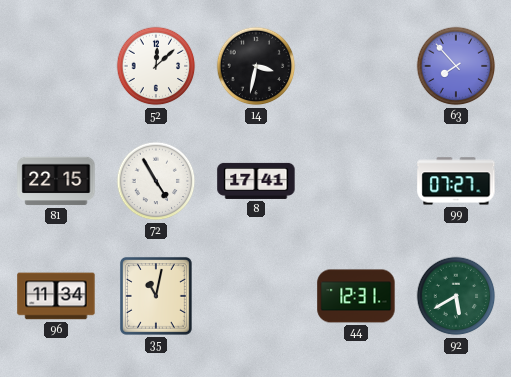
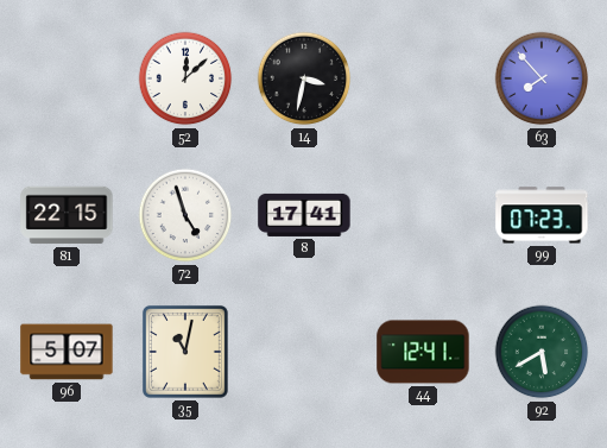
72: 4:55 -> 4:57 (185, 215)
99: 07:27 -> 07:23 (542, 215)
96: 11:34 -> 5:07 (67, 352)
44: 12:31 -> 12:41 (423, 352)
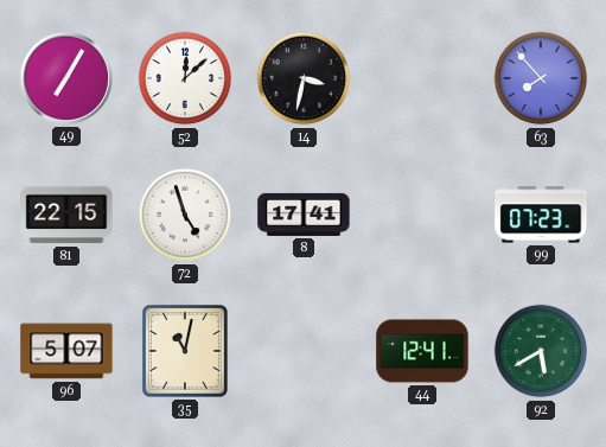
49: none -> 7:05 (66, 78)
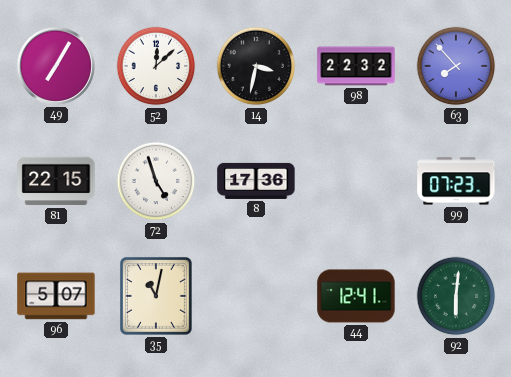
98: none -> 22:32 (356, 66)
8: 17:41 -> 17:36 (256, 181)
92: 5:40 -> 6:01 (456, 296)
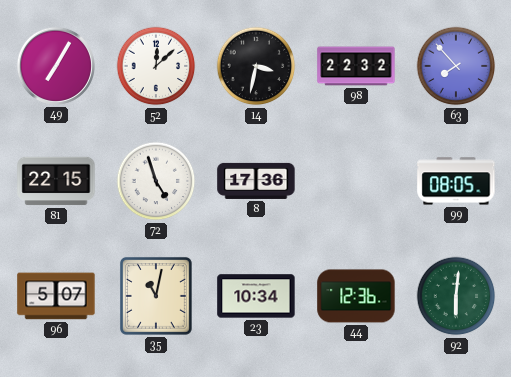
99: 07:23 -> 08:05 (456, 181)
23: none -> 10:34 (256, 296)
44: 12:41 -> 12:36 (356, 296)
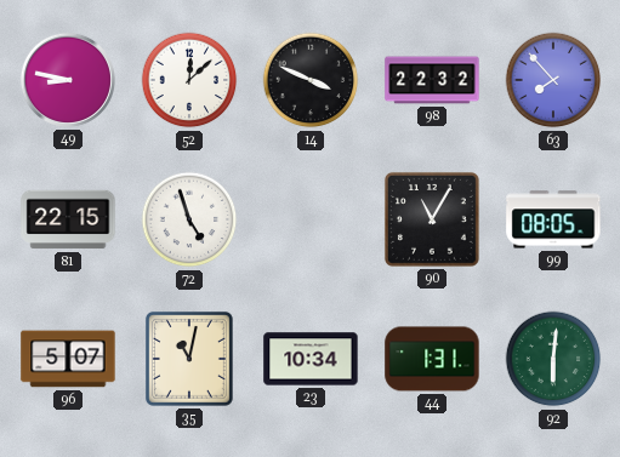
49: 7:05 -> 8:47 (68, 80)
14: 3:32 -> 3:49 (311, 80)
8: 17:36 -> none (256, 181)
90: none -> 11:05 (432, 219)
44: 12:36 -> 1:31 (432, 359)
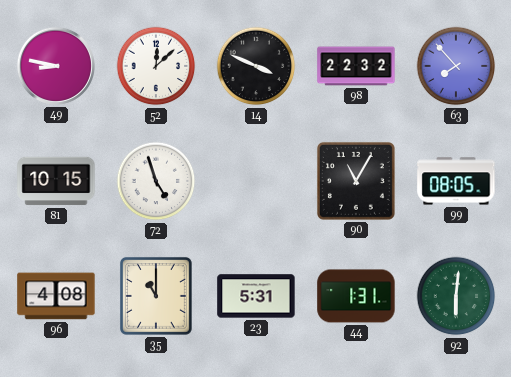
81: 22:15 -> 10:15 (56, 181)
96: 5:07 -> 4:08 (56, 296)
35: 11:02 -> 11:00 (156, 296)
23: 10:34 -> 5:31 (256, 296)
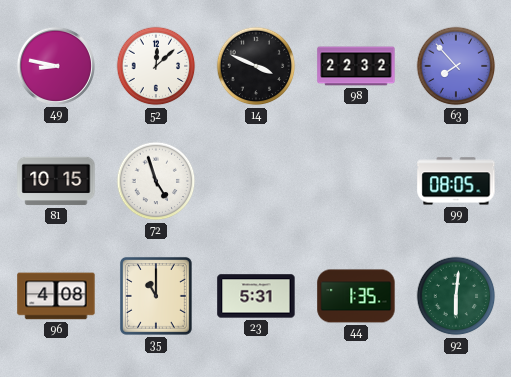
90: 11:05 -> none (356, 181)
44: 1:31 -> 1:35 (356, 296)
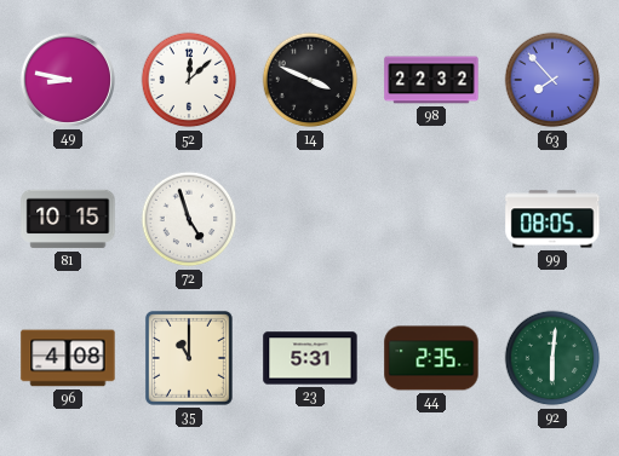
44: 1:35 -> 2:35 (431, 358)
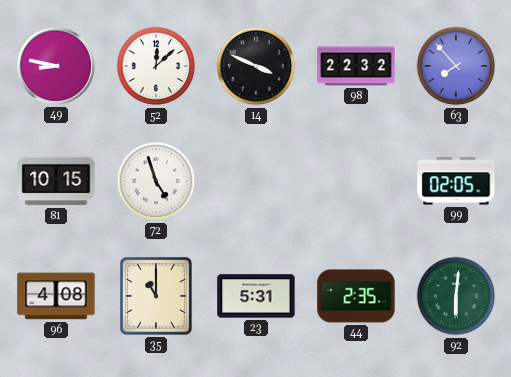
99: 08:05 -> 02:05 (456, 181)
